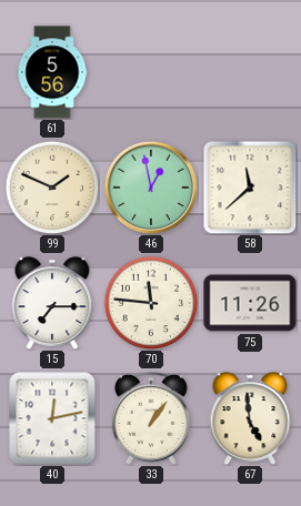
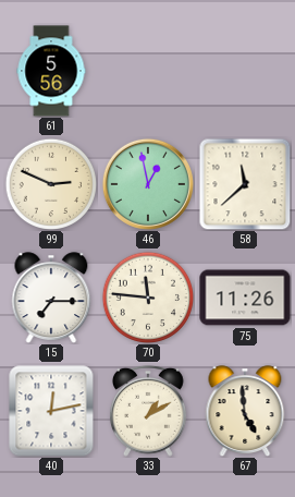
99: 1:49 -> 2:49 (50, 183)
33: 1:06 -> 1:10 (148, 411)
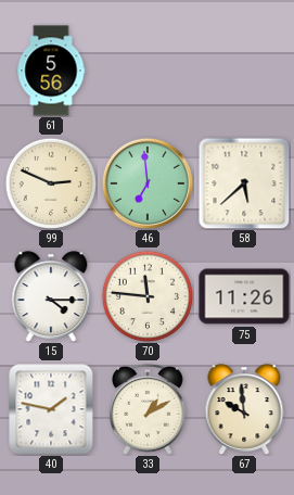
46: 12:58 -> 6:59 (148, 183)
58: 11:38 -> 5:38 (244, 183)
15: 7:15 -> 4:15 (51, 296)
40: 12:13 -> 1:47 (51, 409)
67: 4:59 -> 9:59 (244, 409)
